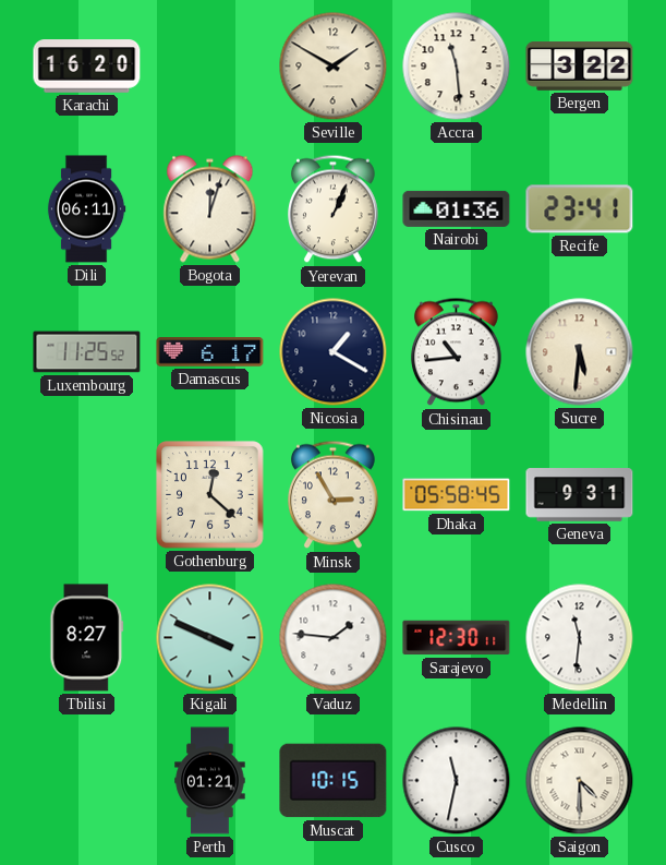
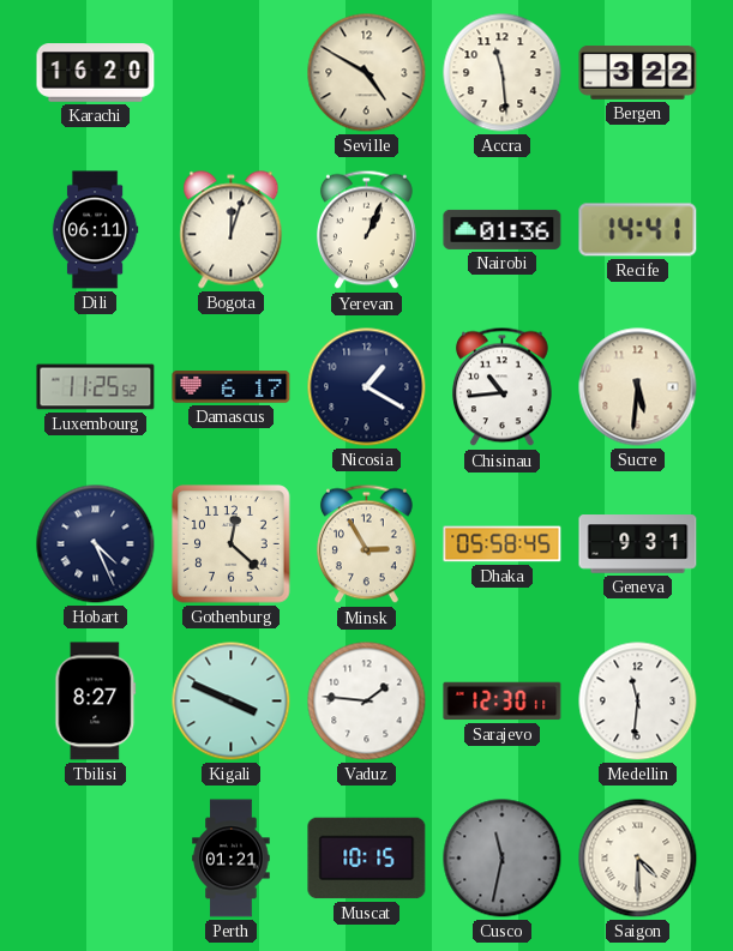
Seville: 1:50 -> 4:50 (367, 73)
Recife: 23:41 -> 14:41 (638, 230)
Hobart: none -> 4:26 (96, 544)
Cusco dial: white -> grey (503, 859)
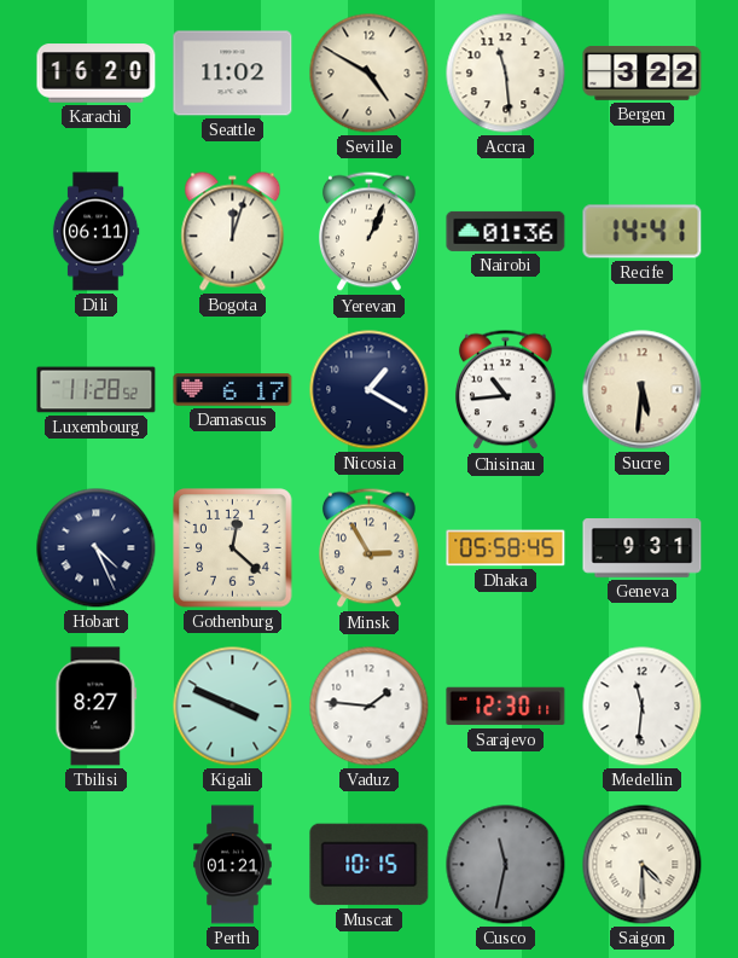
Seattle: none -> 11:02 (233, 74)
Luxembourg: 11:25 -> 11:28 (97, 390)
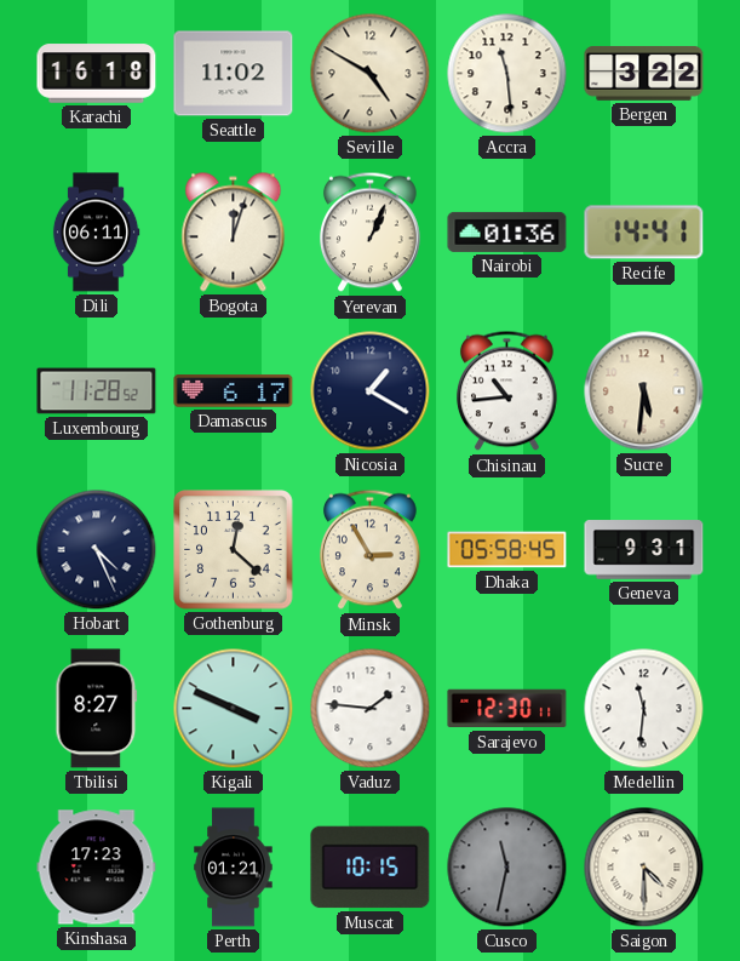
Karachi: 16:20 -> 16:18 (97, 74)
Kinshasa: none -> 17:23 (97, 868)
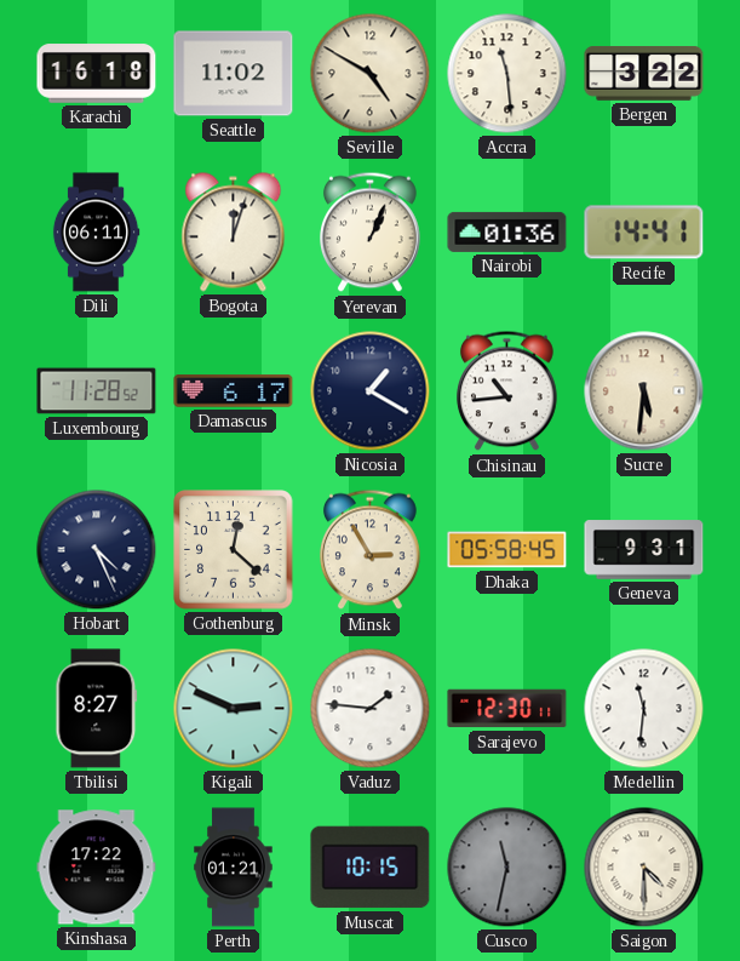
Kigali: 3:49 -> 2:49 (234, 709)
Kinshasa: 17:23 -> 17:22 (97, 868)
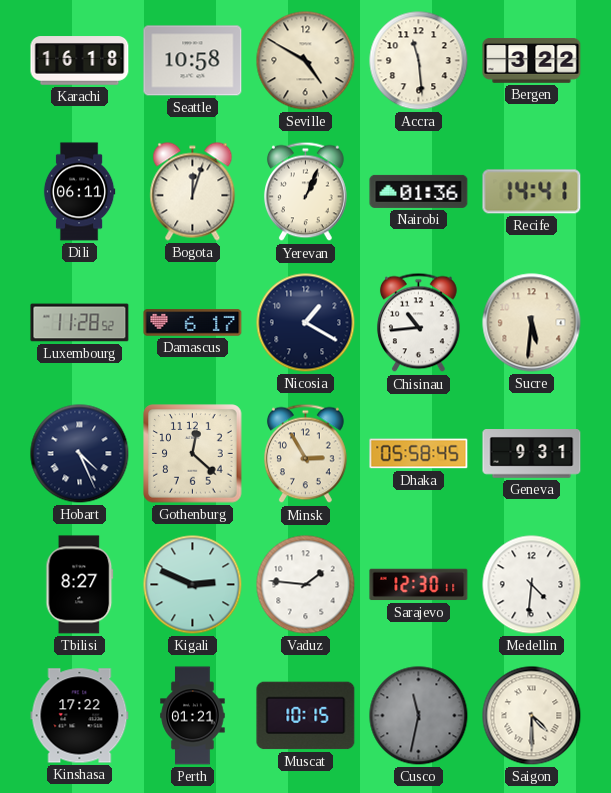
Seattle: 11:02 -> 10:58 (193, 61)
Medellin: 11:31 -> 4:31 (532, 585)
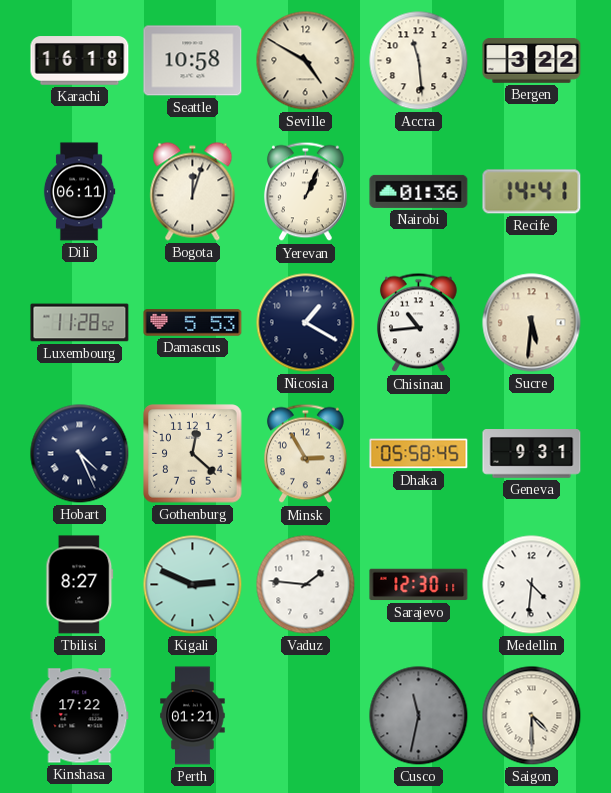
Damascus: 6:17 -> 5:53 (193, 323)
Muscat: 10:15 -> none (306, 716)
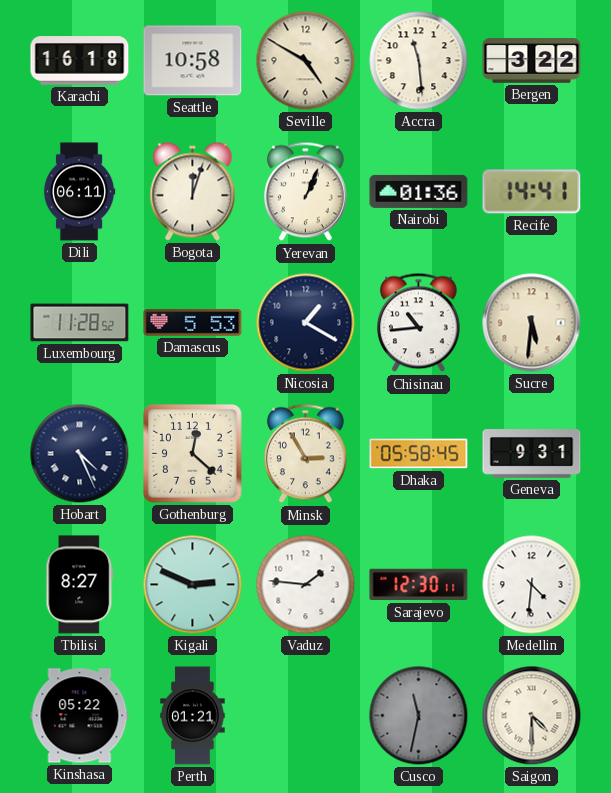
Kinshasa: 17:22 -> 05:22 (80, 716)
